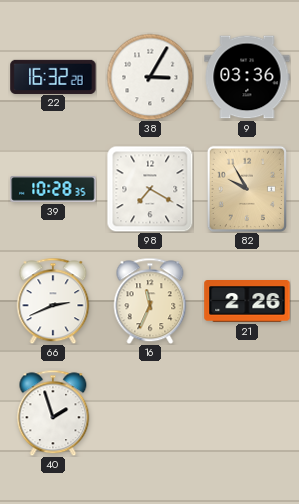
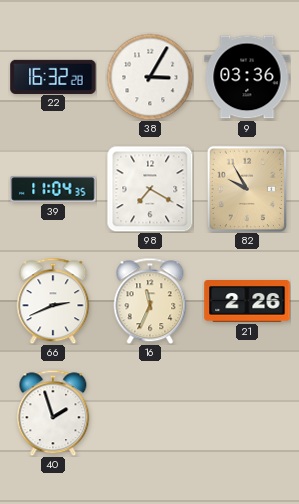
39: 10:28 -> 11:04 (53, 189)
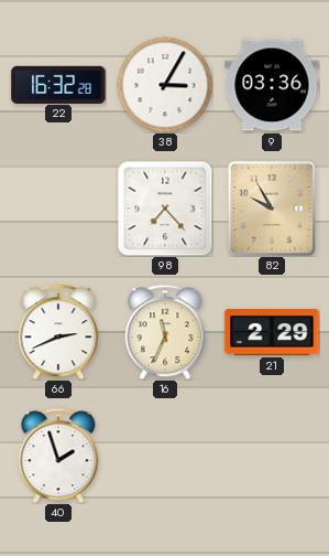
39: 11:04 -> none (53, 189)
98: 7:20 -> 7:23 (165, 209)
21: 2:26 -> 2:29 (272, 332)
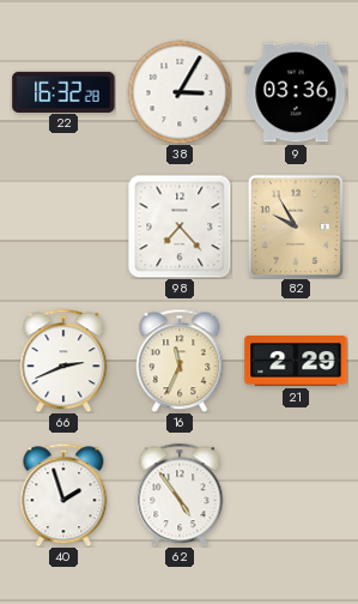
62: none -> 4:54 (180, 495)
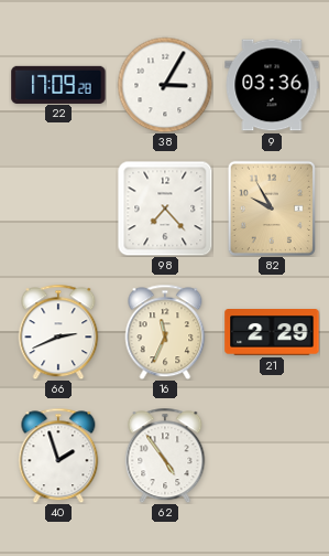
22: 16:32 -> 17:09 (58, 84)
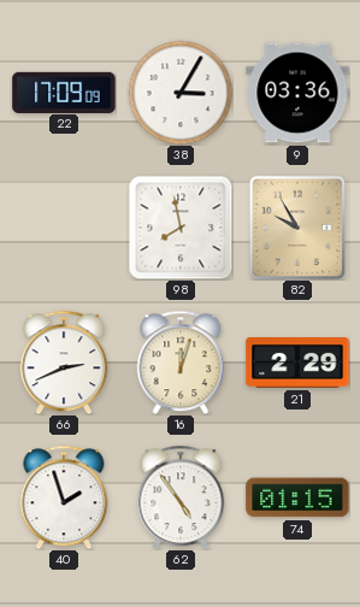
22: 17:09:28 -> 17:09:09 (64, 92)
98: 7:23 -> 7:58 (181, 228)
16: 11:34 -> 12:03 (181, 363)
74: none -> 01:15 (297, 497)
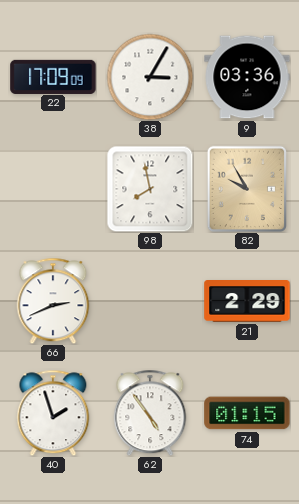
16: 12:03 -> none (181, 363)
